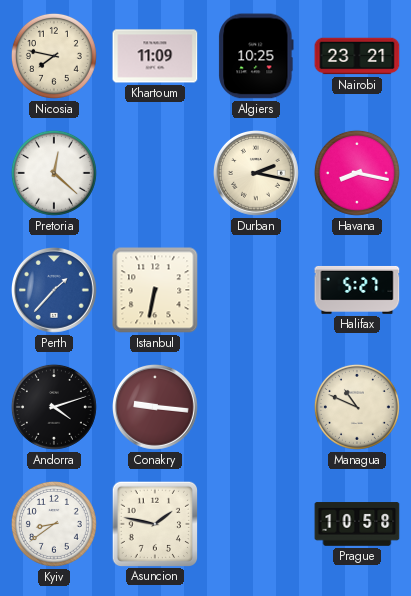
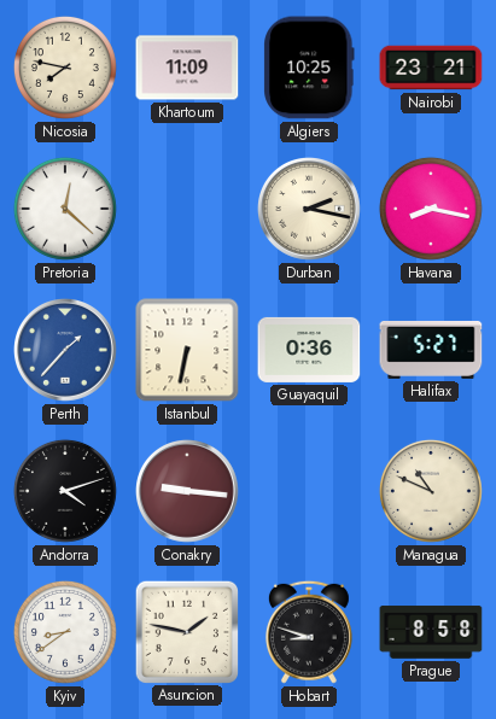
Guayaquil: none -> 0:36 (309, 350)
Hobart: none -> 8:48 (309, 632)
Prague: 10:58 -> 8:58 (431, 632)
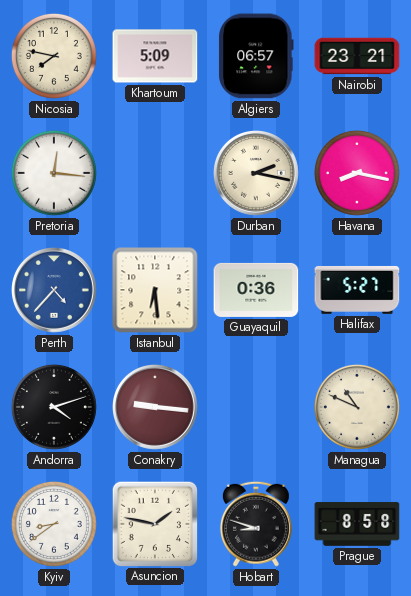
Khartoum: 11:09 -> 5:09 (155, 56)
Algiers: 10:25 -> 06:57 (256, 56)
Pretoria: 12:22 -> 12:16 (54, 173)
Perth: 1:37 -> 4:37 (55, 291)
Istanbul: 6:32 -> 6:29 (155, 290)
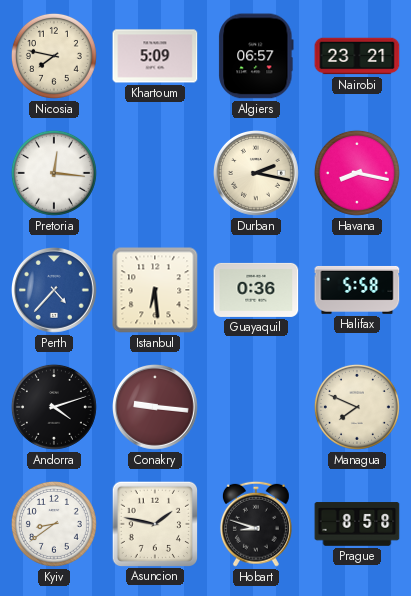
Halifax: 5:27 -> 5:58 (357, 290)
Managua: 10:49 -> 7:49 (357, 407)
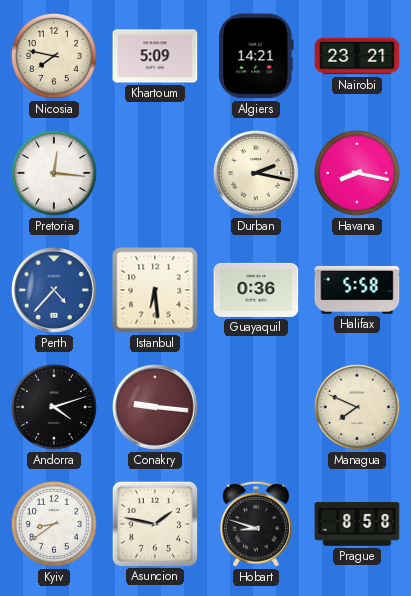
Algiers: 06:57 -> 14:21 (256, 56)
